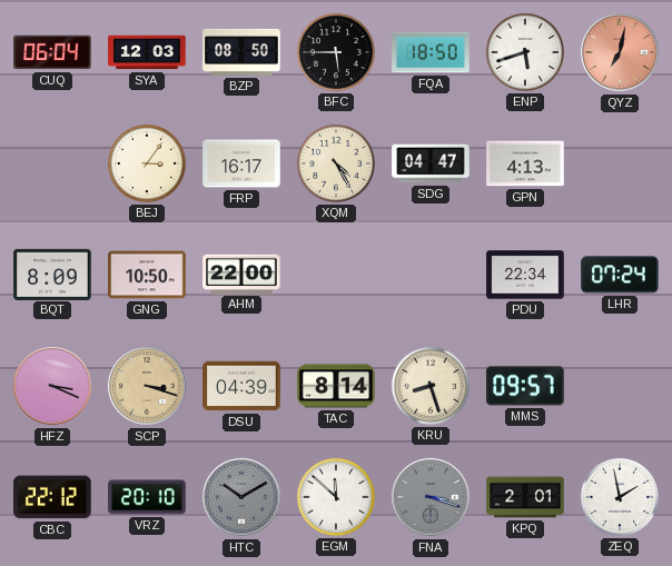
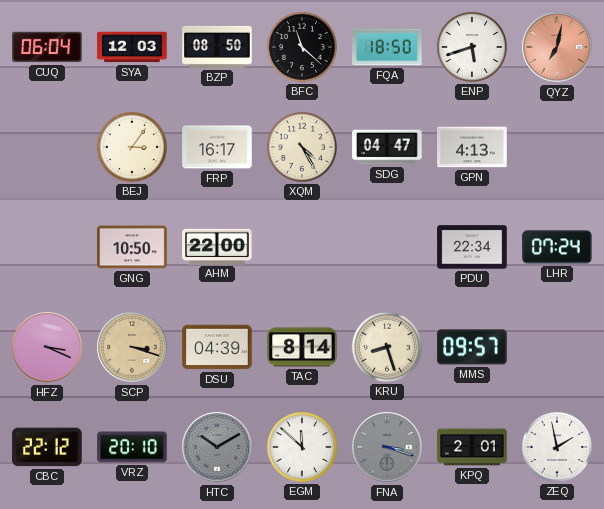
BFC: 5:45 -> 11:22 (302, 47)
BQT: 8:09 -> none (52, 274)
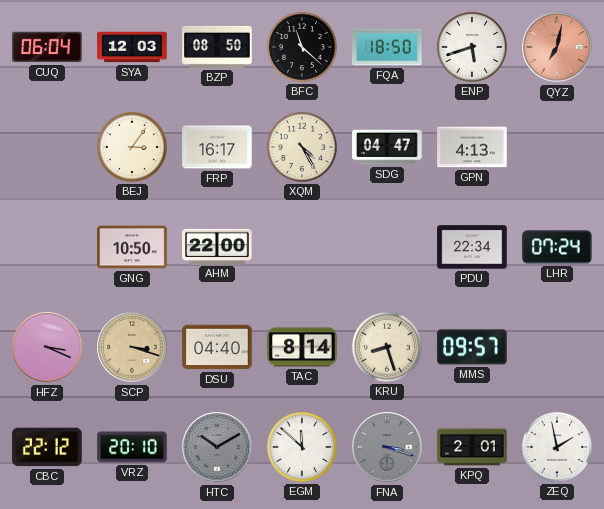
DSU: 04:39 -> 04:40 (217, 347)
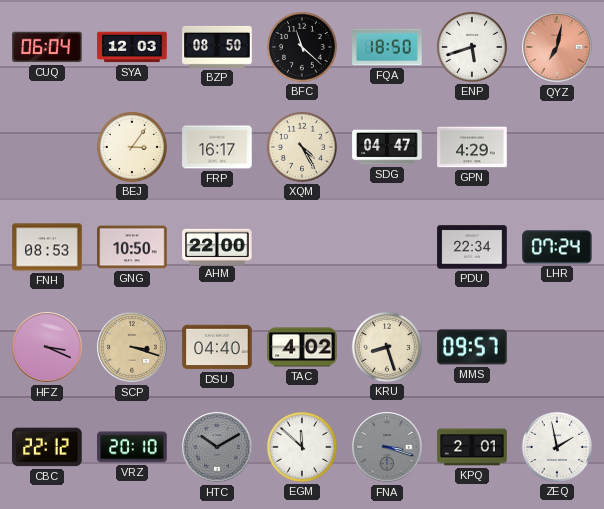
GPN: 4:13 -> 4:29 (472, 147)
FNH: none -> 08:53 (47, 247)
TAC: 8:14 -> 4:02 (302, 347)
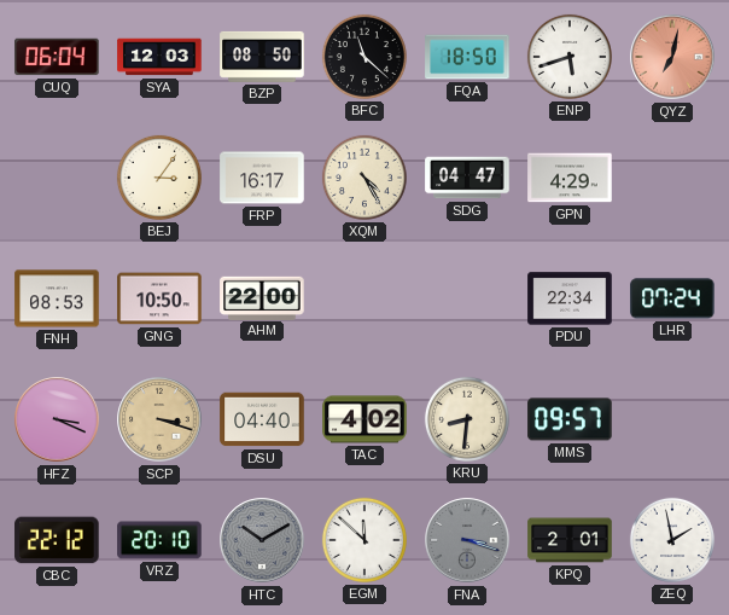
KRU: 8:27 -> 8:31 (467, 419)
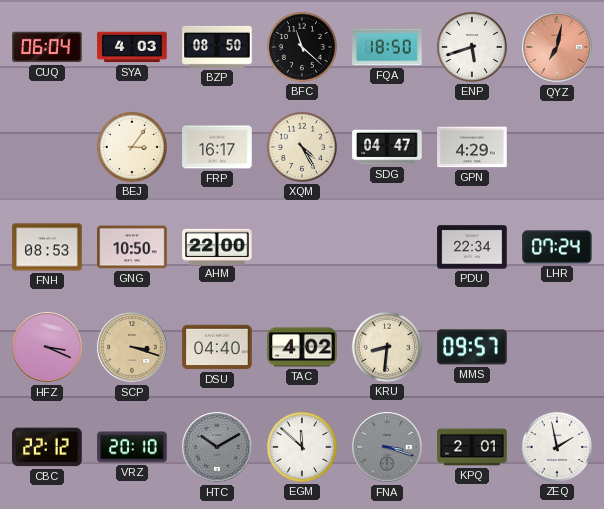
SYA: 12:03 -> 4:03 (132, 47)
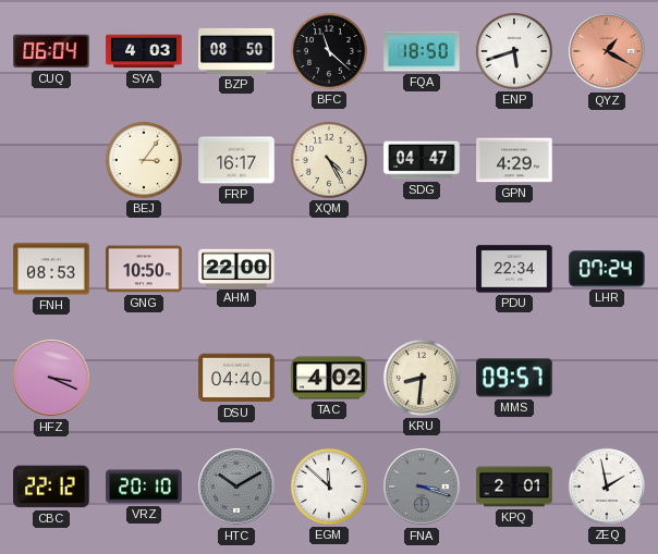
QYZ: 7:02 -> 1:20 (607, 51)
SCP: 3:18 -> none (132, 347)
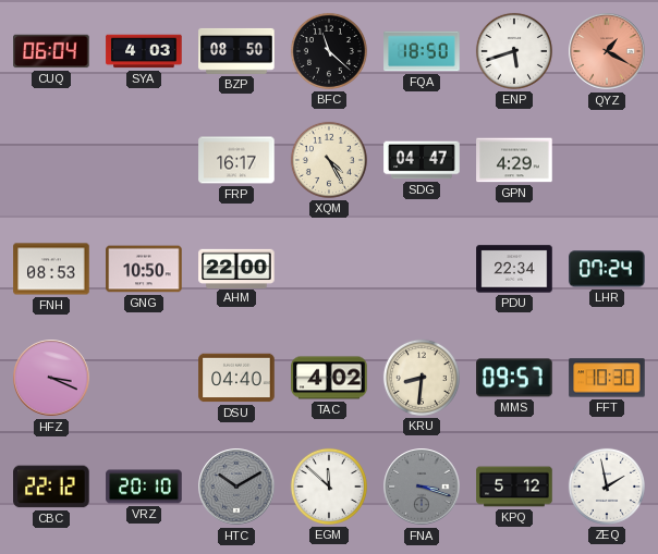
BEJ: 3:06 -> none (144, 160)
FFT: none -> 10:30 (607, 378)
KPQ: 2:01 -> 5:12 (514, 487)
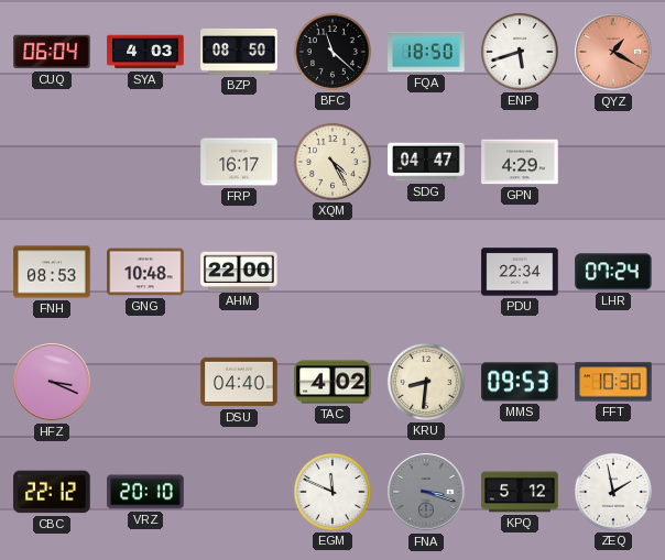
GNG: 10:50 -> 10:48 (145, 272)
MMS: 09:57 -> 09:53 (520, 382)
HTC: 10:10 -> none (236, 487)
EGM: 11:52 -> 11:49 (332, 492)
